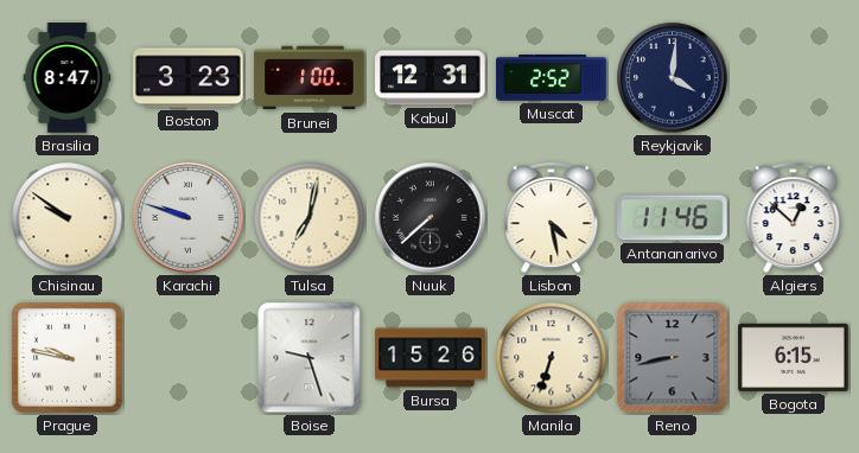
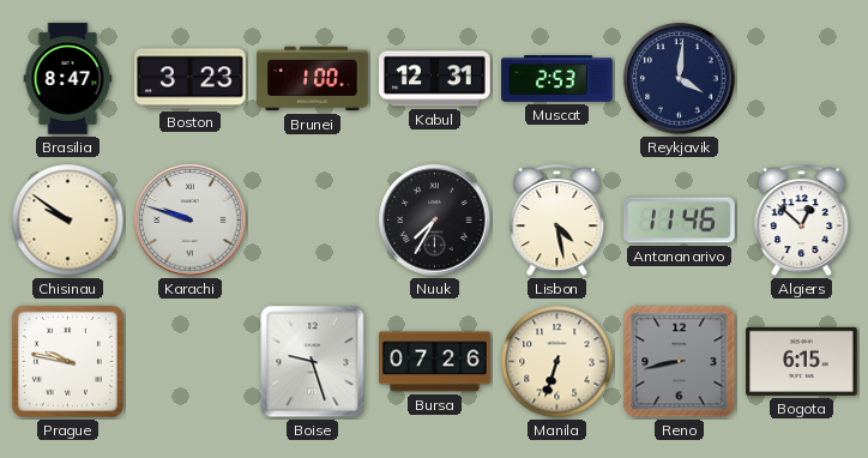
Muscat: 2:52 -> 2:53 (557, 79)
Tulsa: 7:02 -> none (310, 218)
Nuuk: 7:38 -> 7:35 (435, 221)
Bursa: 15:26 -> 07:26 (435, 362)
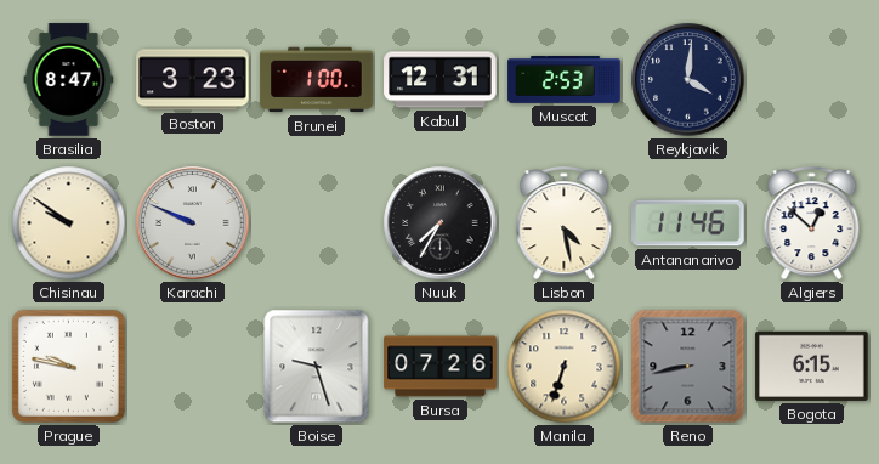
Karachi: 9:48 -> 9:49 (193, 223)
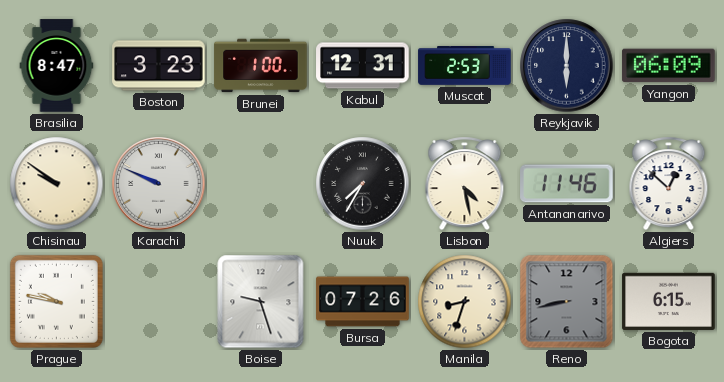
Reykjavik: 4:01 -> 6:00 (567, 66)
Yangon: none -> 06:09 (669, 66)
Manila: 6:33 -> 8:33 (465, 302)
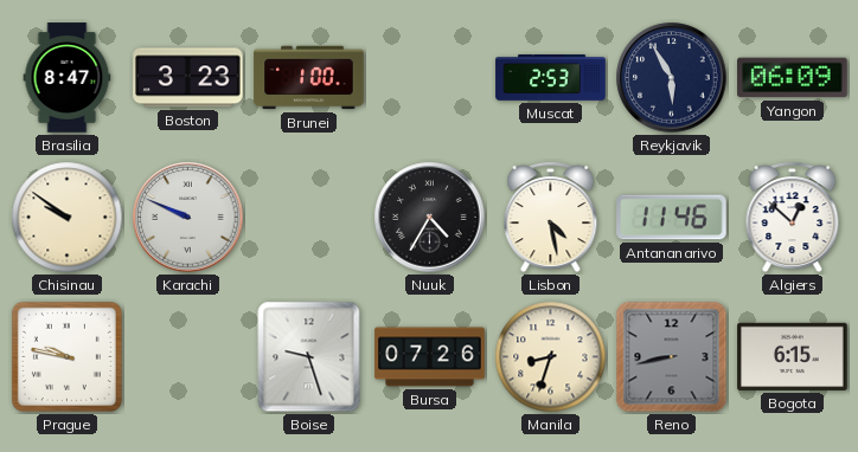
Kabul: 12:31 -> none (363, 66)
Reykjavik: 6:00 -> 5:55 (672, 78)
Nuuk: 7:35 -> 4:35 (430, 218)
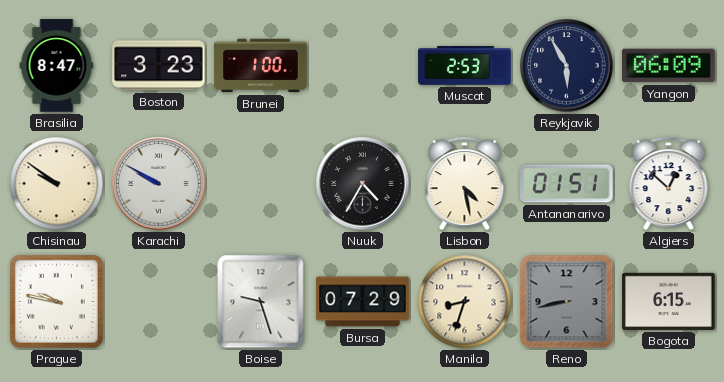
Karachi: 9:49 -> 9:50 (159, 184)
Antananarivo: 11:46 -> 01:51 (567, 184)
Bursa: 07:26 -> 07:29 (363, 302)
